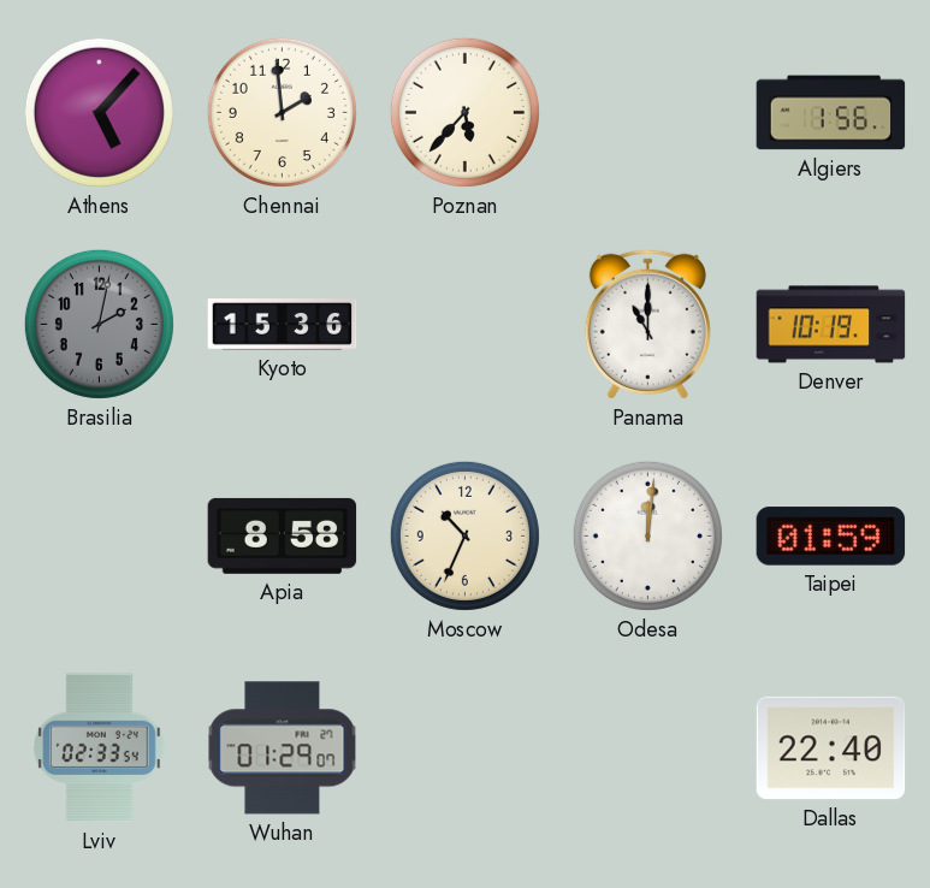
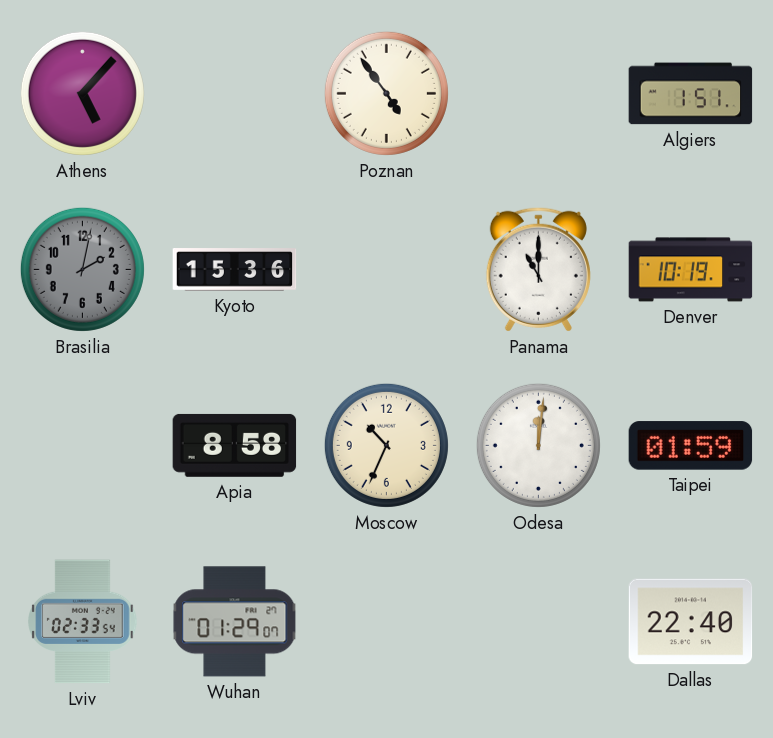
Chennai: 1:59 -> none (282, 112)
Poznan: 5:37 -> 4:54 (386, 93)
Algiers: 1:56 -> 1:51 (691, 94)
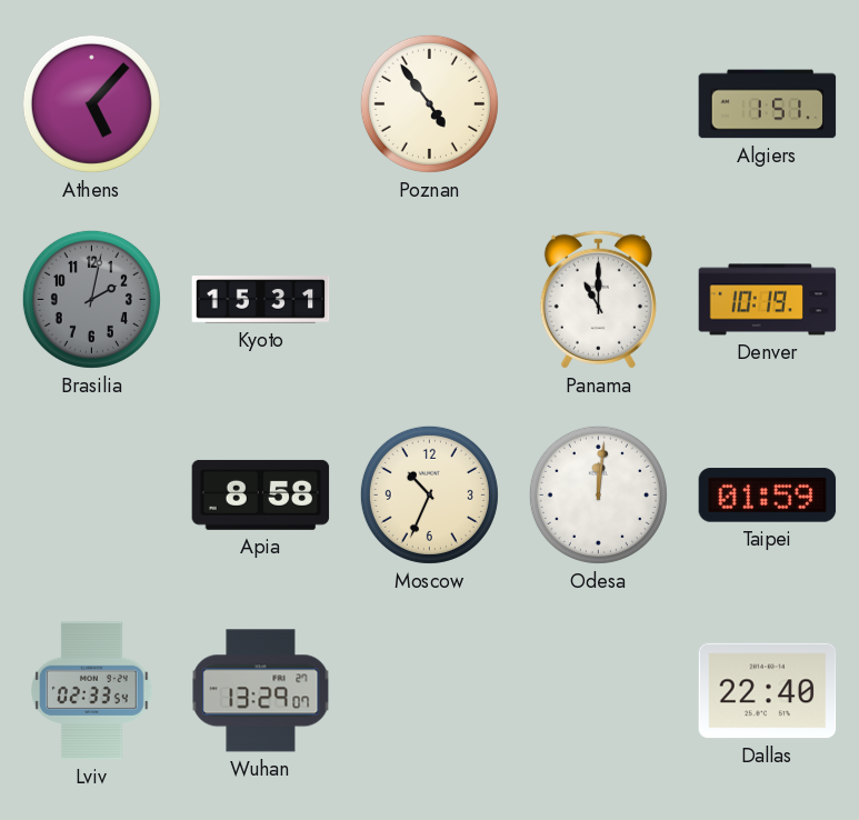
Kyoto: 15:36 -> 15:31 (261, 300)
Wuhan: 01:29 -> 13:29 (261, 691)
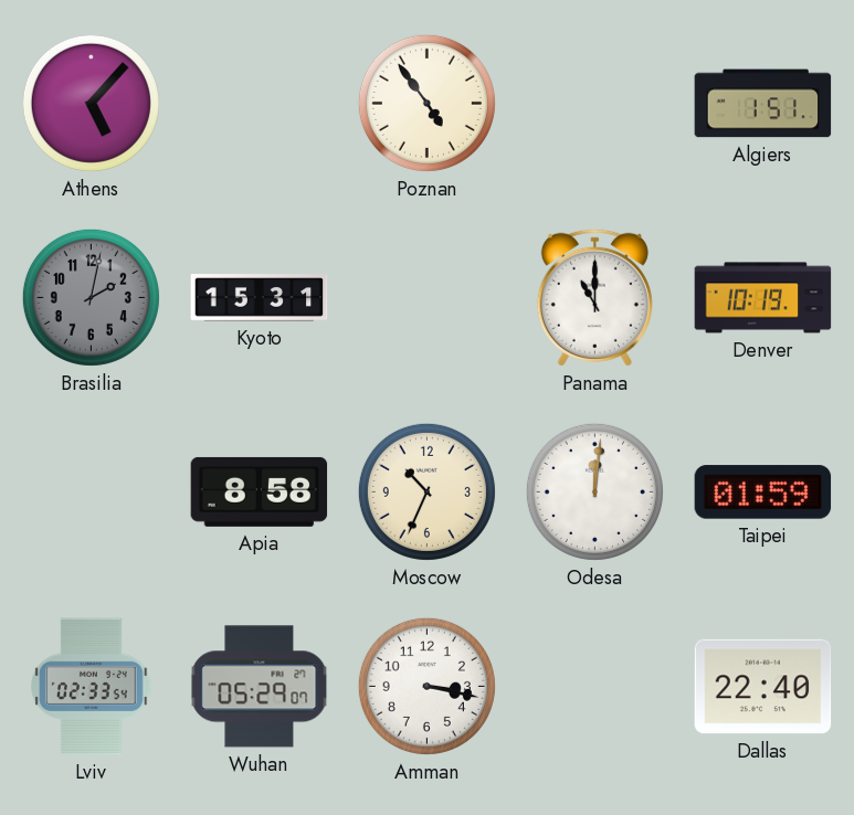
Wuhan: 13:29 -> 05:29 (260, 687)
Amman: none -> 3:17 (426, 686)
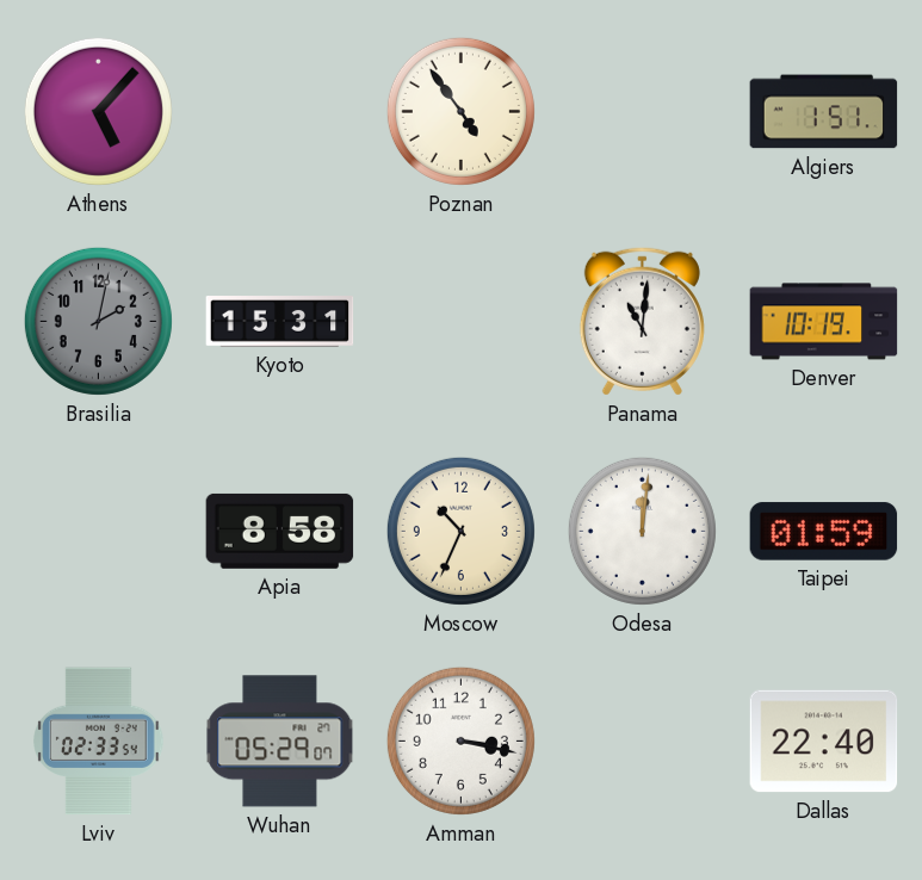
Panama: 11:00 -> 11:01 (642, 321)
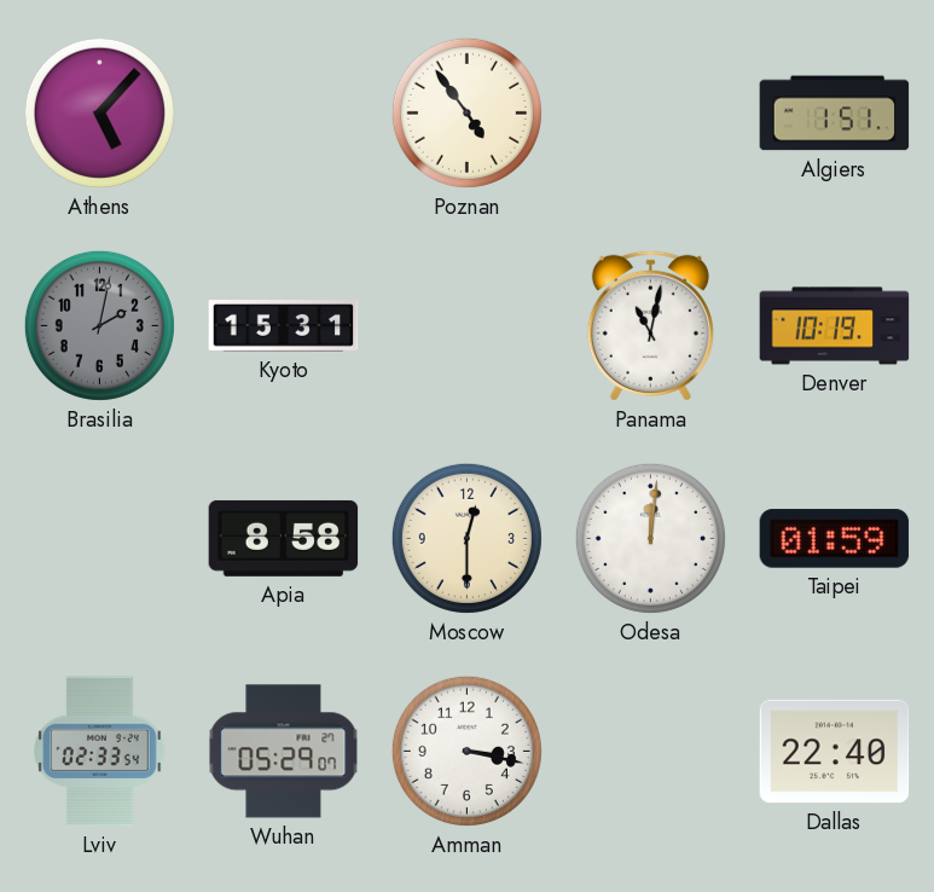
Panama: 11:01 -> 11:02 (650, 325)
Moscow: 10:34 -> 12:30 (466, 538)
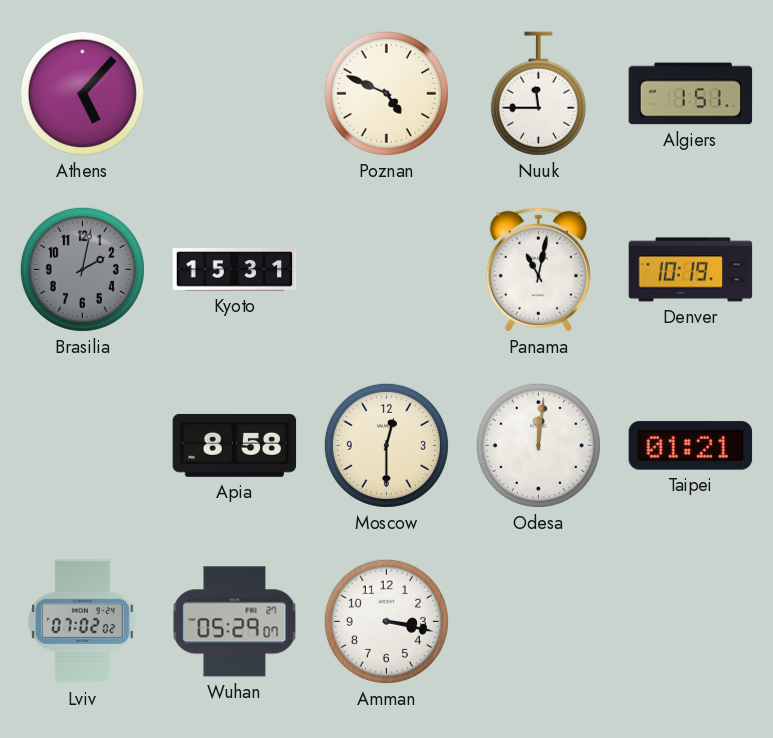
Poznan: 4:54 -> 4:49 (386, 93)
Nuuk: none -> 11:45 (538, 94)
Taipei: 01:59 -> 01:21 (691, 446)
Lviv: 02:33 -> 07:02 (83, 622)
Dallas: 22:40 -> none (835, 752)
